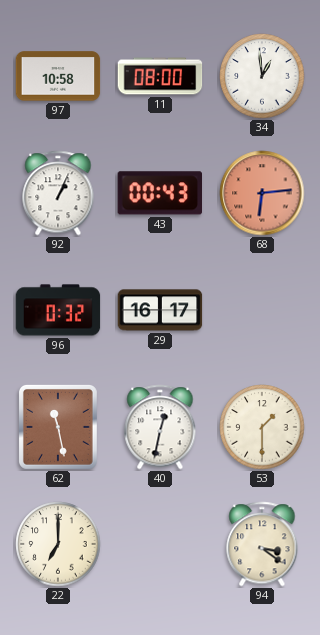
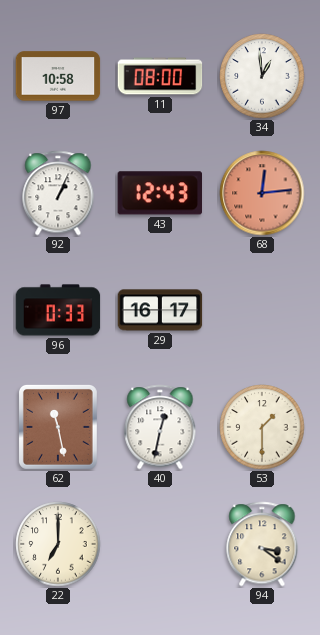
43: 00:43 -> 12:43 (159, 193)
68: 6:14 -> 12:14 (262, 193)
96: 0:32 -> 0:33 (58, 310)
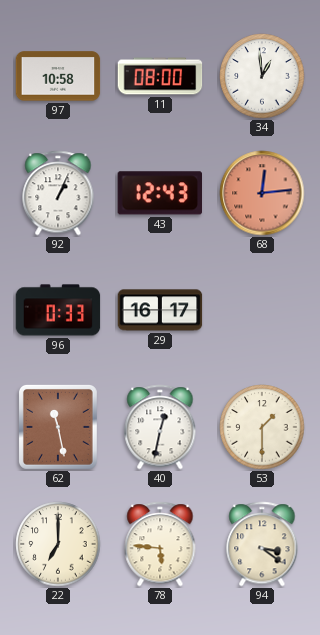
78: none -> 5:46 (160, 544)
